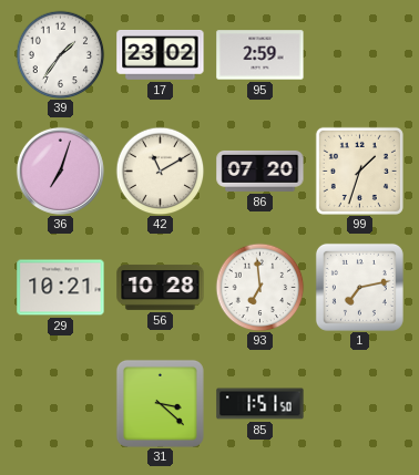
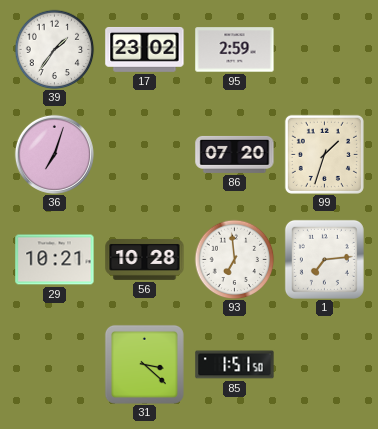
42: 11:10 -> none (160, 171)
1: 7:13 -> 7:14 (324, 259)
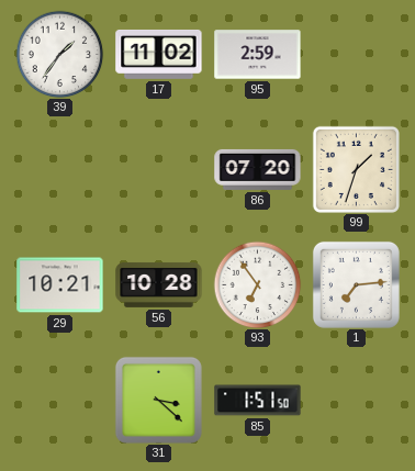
17: 23:02 -> 11:02 (159, 54)
36: 7:03 -> none (54, 154)
93: 6:59 -> 6:54 (257, 284)
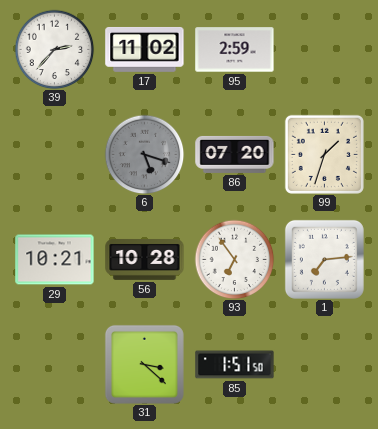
39: 1:36 -> 2:37 (54, 49)
6: none -> 5:18 (144, 154)
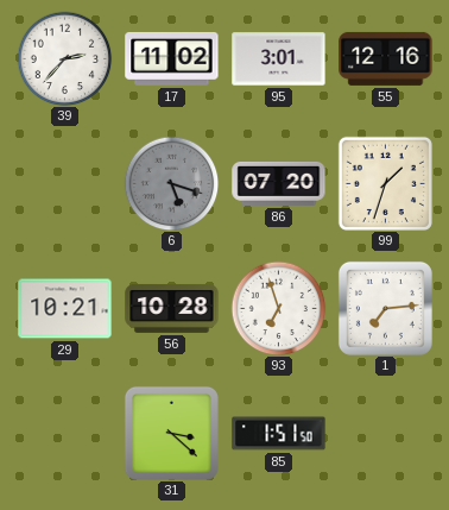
95: 2:59 -> 3:01 (279, 59)
55: none -> 12:16 (386, 58)
93: 6:54 -> 6:57 (278, 308)
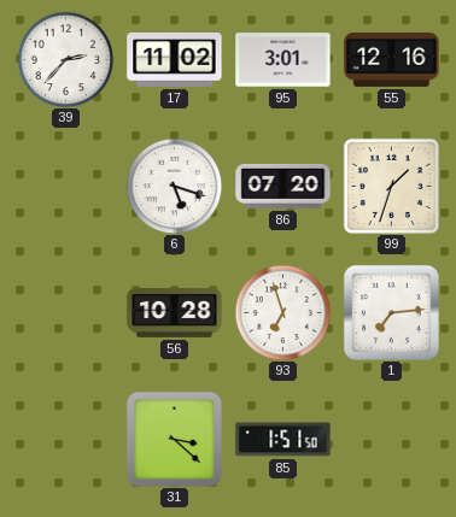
6 dial: grey -> white (174, 186)
29: 10:21 -> none (65, 309)
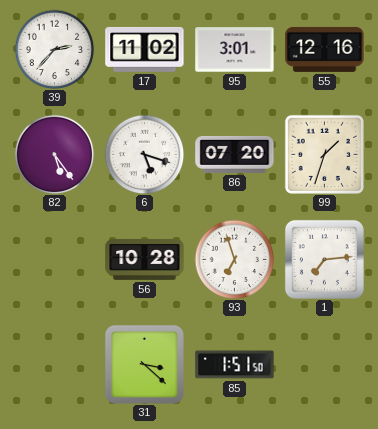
82: none -> 5:24 (54, 154)
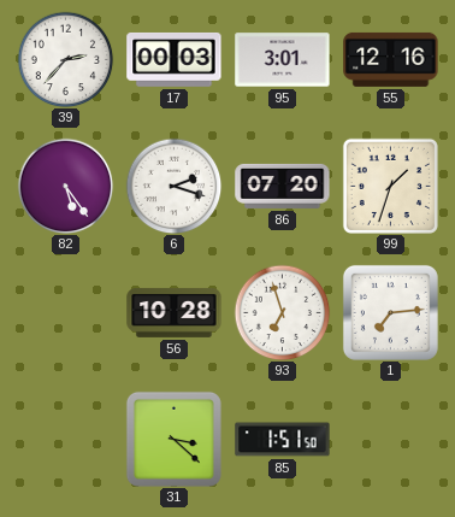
17: 11:02 -> 00:03 (175, 59)
6: 5:18 -> 2:18 (173, 186)
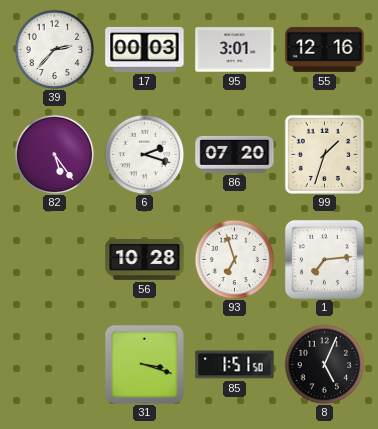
31: 3:22 -> 3:18 (144, 364)
8: none -> 5:04 (324, 364)
